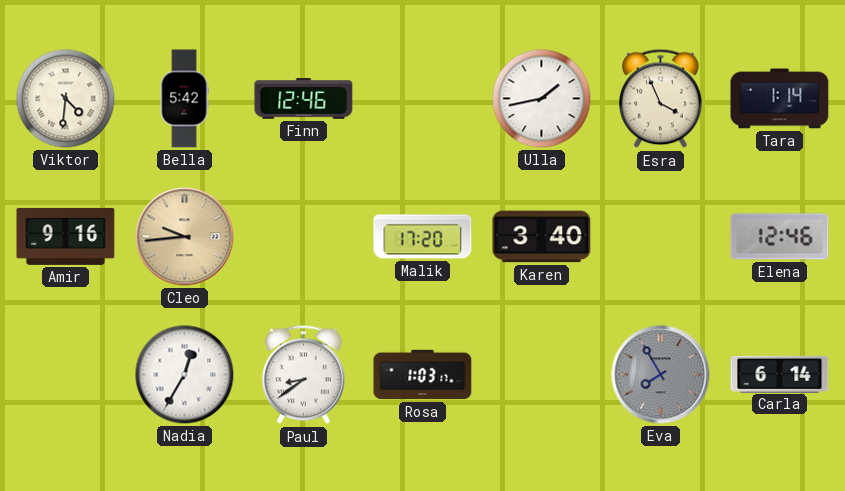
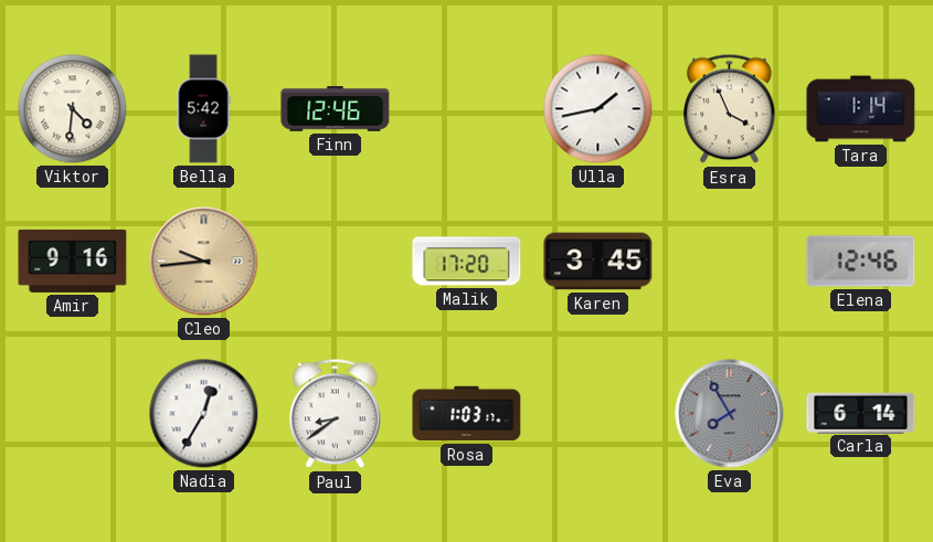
Karen: 3:40 -> 3:45 (598, 262)
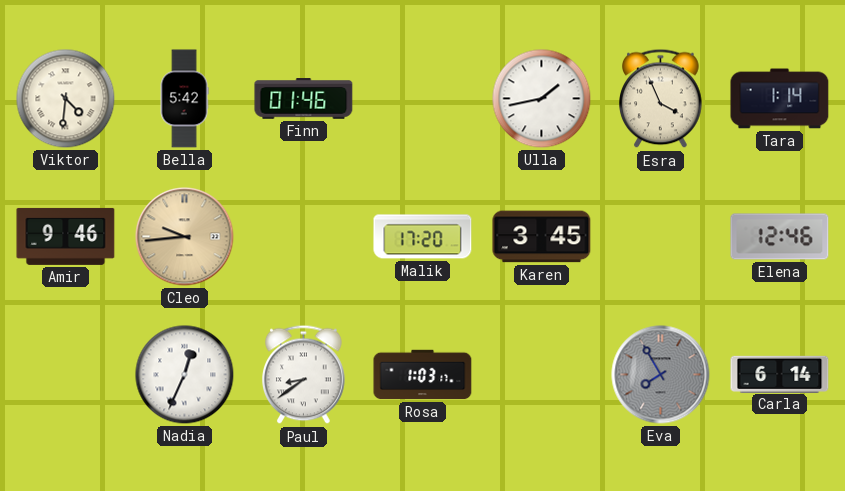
Finn: 12:46 -> 01:46 (304, 99)
Amir: 9:16 -> 9:46 (66, 236)
Nadia: 12:35 -> 12:34 (185, 375)
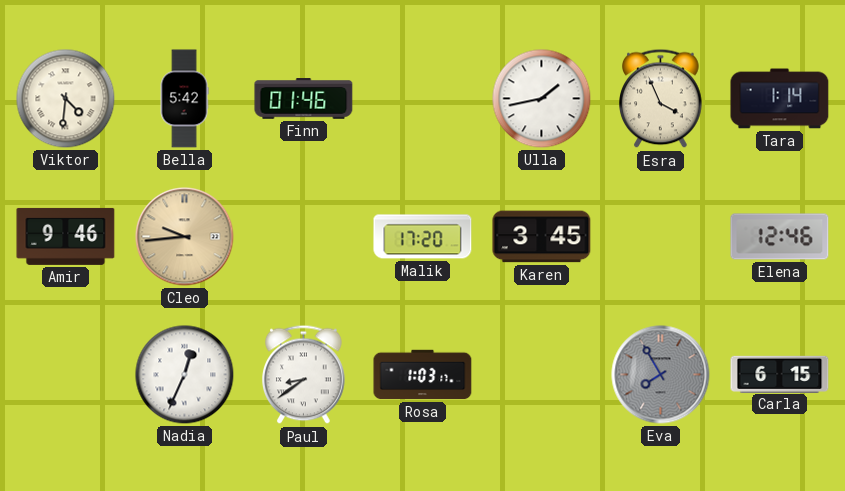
Carla: 6:14 -> 6:15 (780, 374)
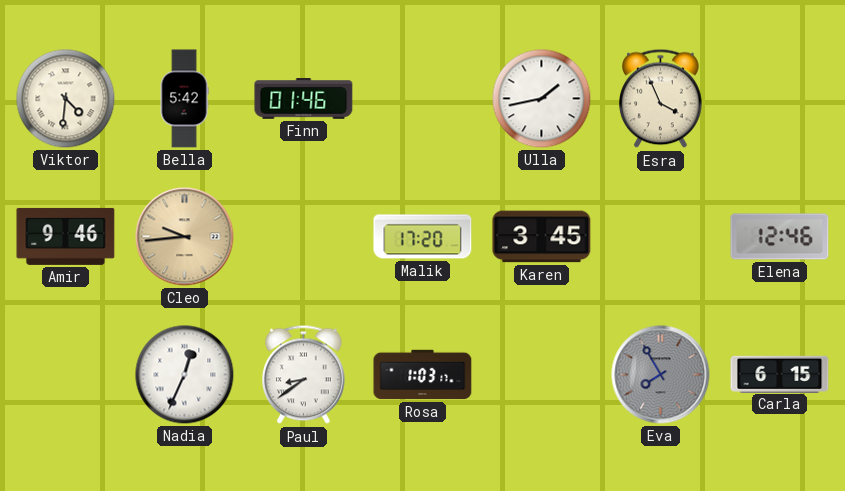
Tara: 1:14 -> none (780, 99)
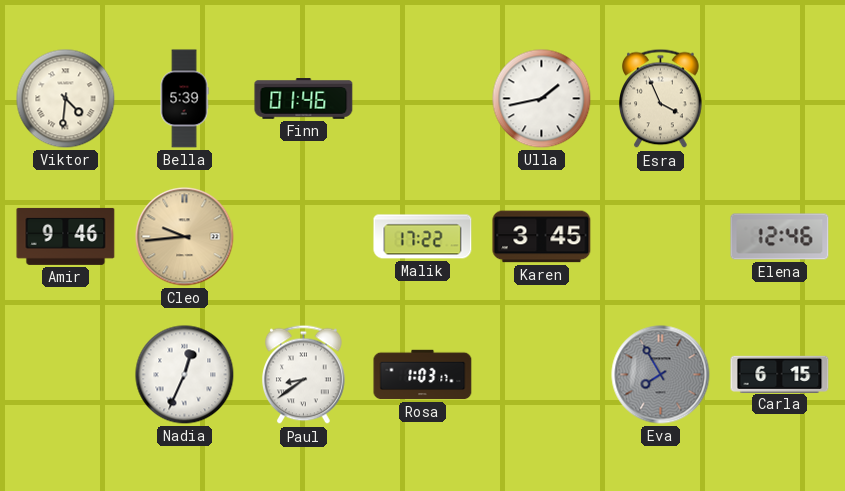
Bella: 5:42 -> 5:39 (184, 99)
Malik: 17:20 -> 17:22 (423, 237)
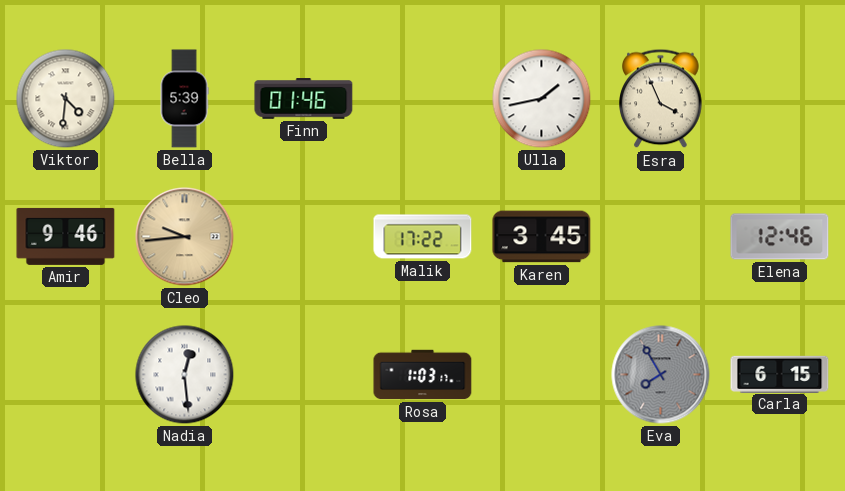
Nadia: 12:34 -> 12:29 (185, 375)
Paul: 8:39 -> none (304, 375)
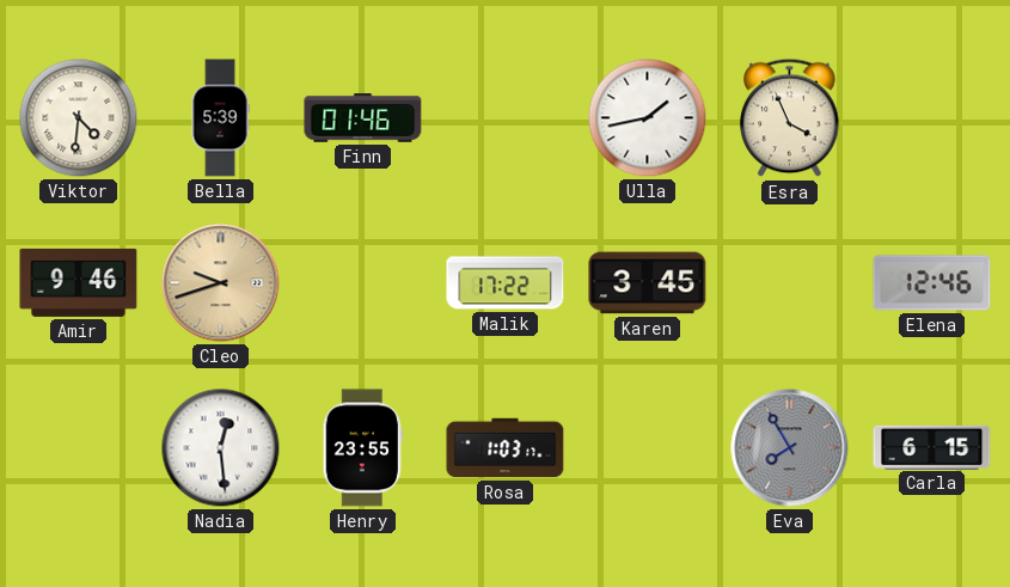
Cleo: 9:44 -> 9:42 (221, 283)
Henry: none -> 23:55 (362, 448)
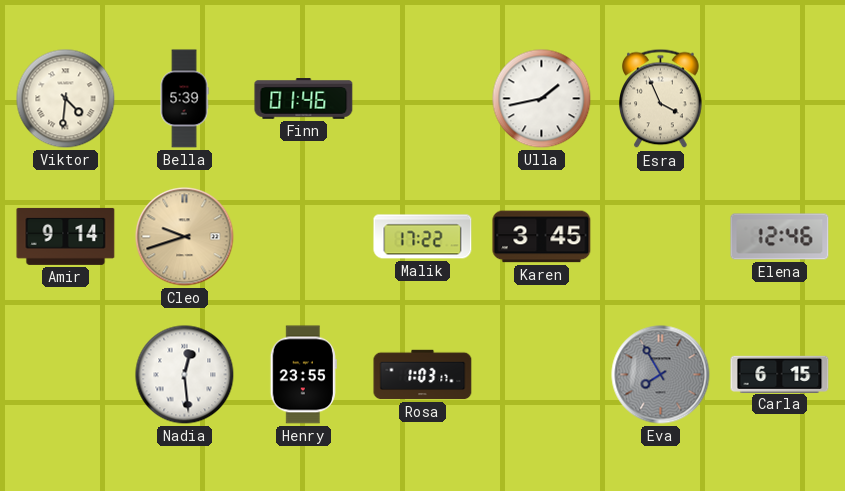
Amir: 9:46 -> 9:14 (66, 236)
